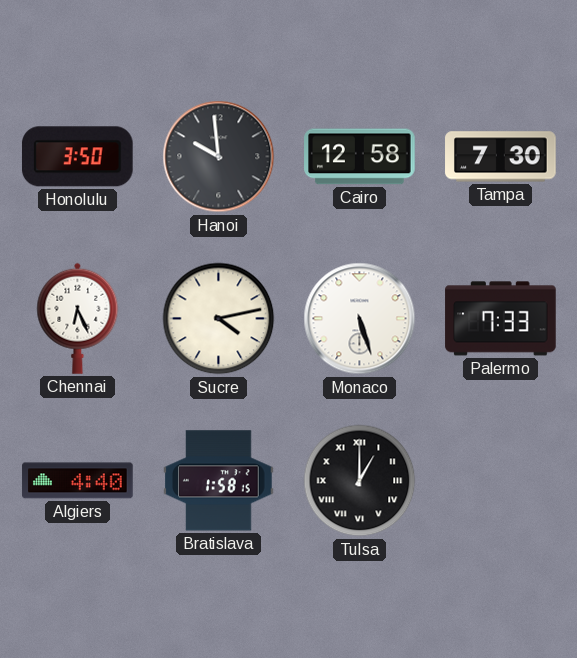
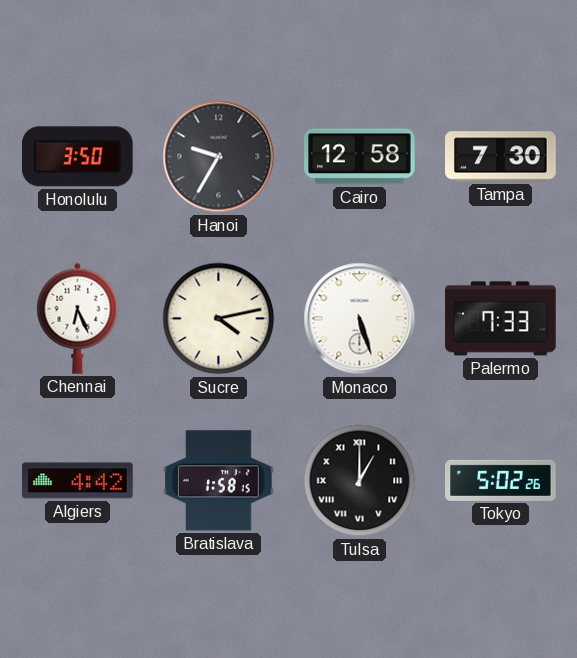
Hanoi: 9:59 -> 9:35 (219, 157)
Algiers: 4:40 -> 4:42 (78, 481)
Tokyo: none -> 5:02 (501, 480)
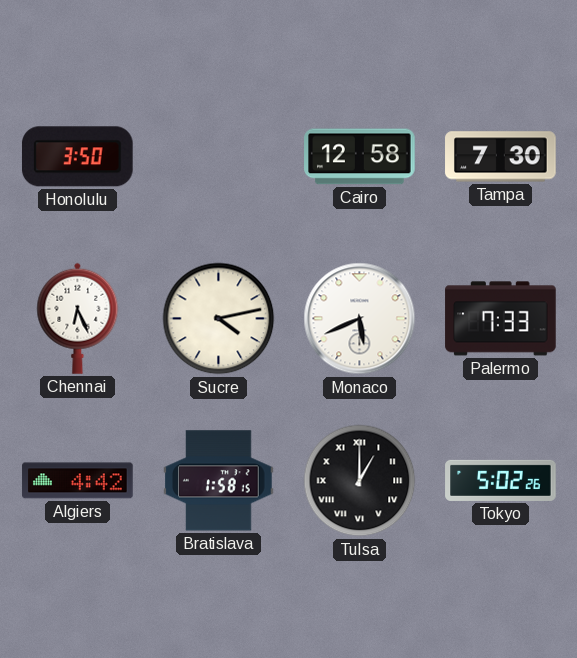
Hanoi: 9:35 -> none (219, 157)
Monaco: 5:27 -> 5:41 (360, 319)
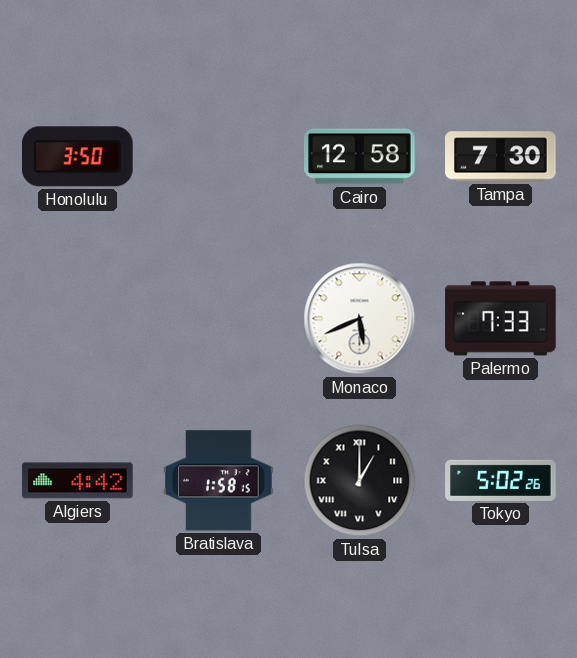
Chennai: 6:26 -> none (78, 318)
Sucre: 4:13 -> none (219, 319)
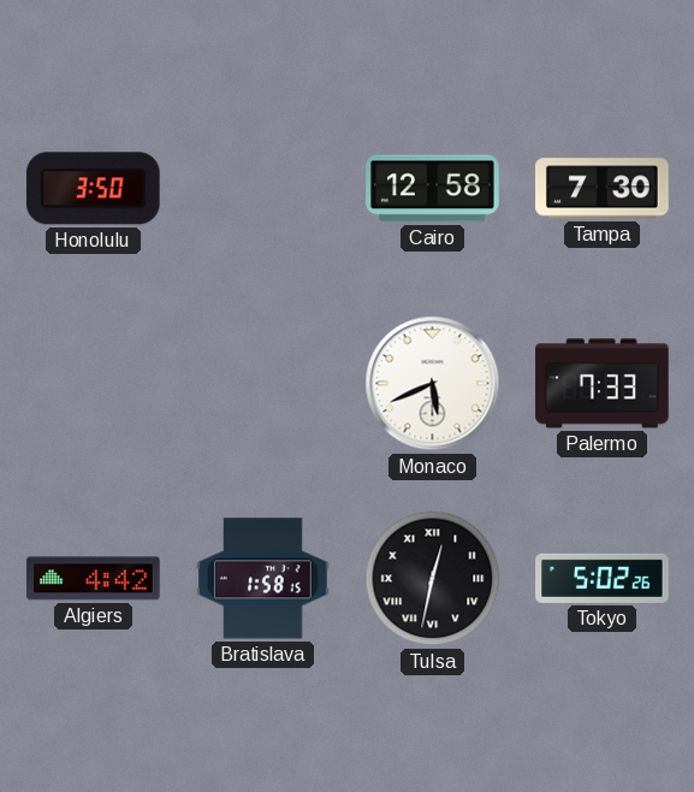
Tulsa: 1:00 -> 12:32 (433, 579)
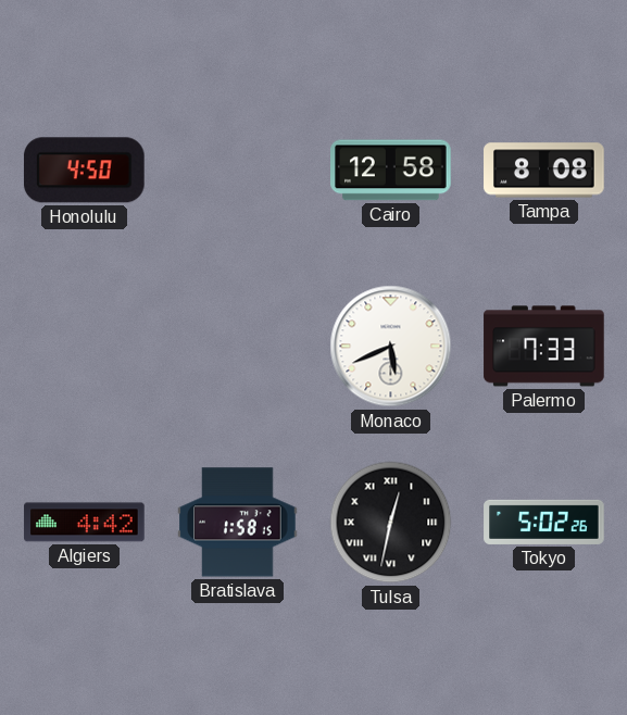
Honolulu: 3:50 -> 4:50 (84, 171)
Tampa: 7:30 -> 8:08 (544, 171)
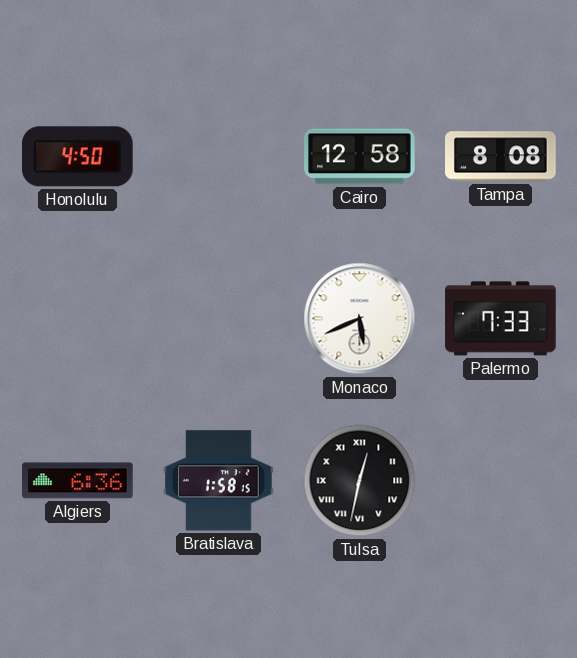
Algiers: 4:42 -> 6:36 (78, 481)
Tokyo: 5:02 -> none (544, 522)
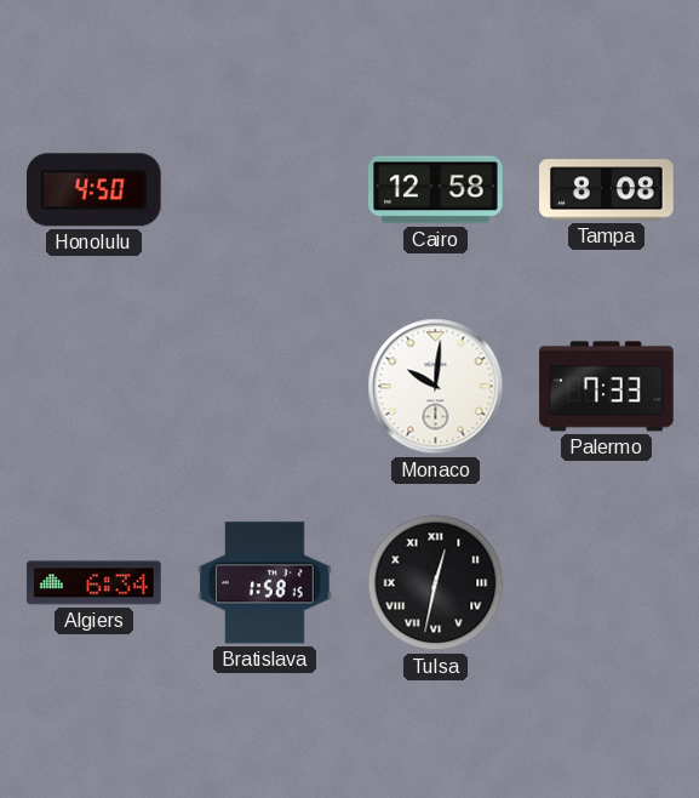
Monaco: 5:41 -> 10:01 (436, 387)
Algiers: 6:36 -> 6:34 (94, 583)
